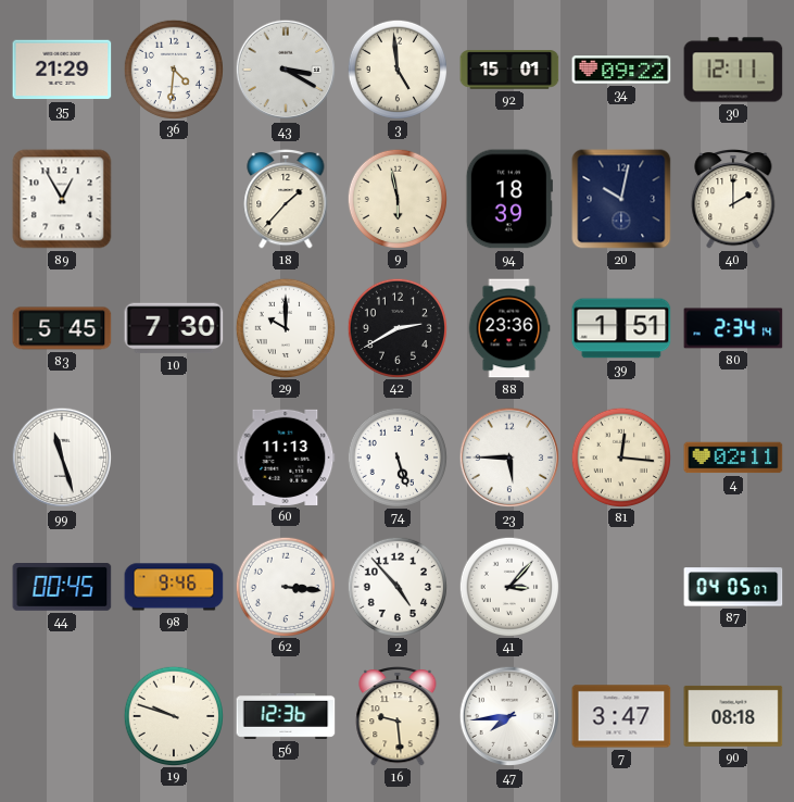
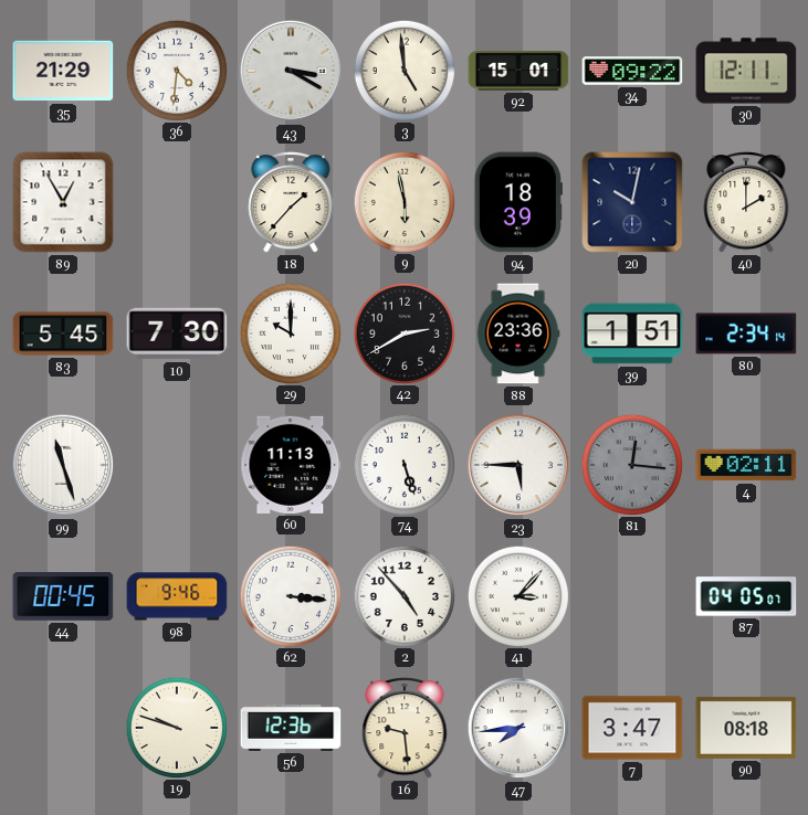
81 dial: cream -> grey (631, 464)
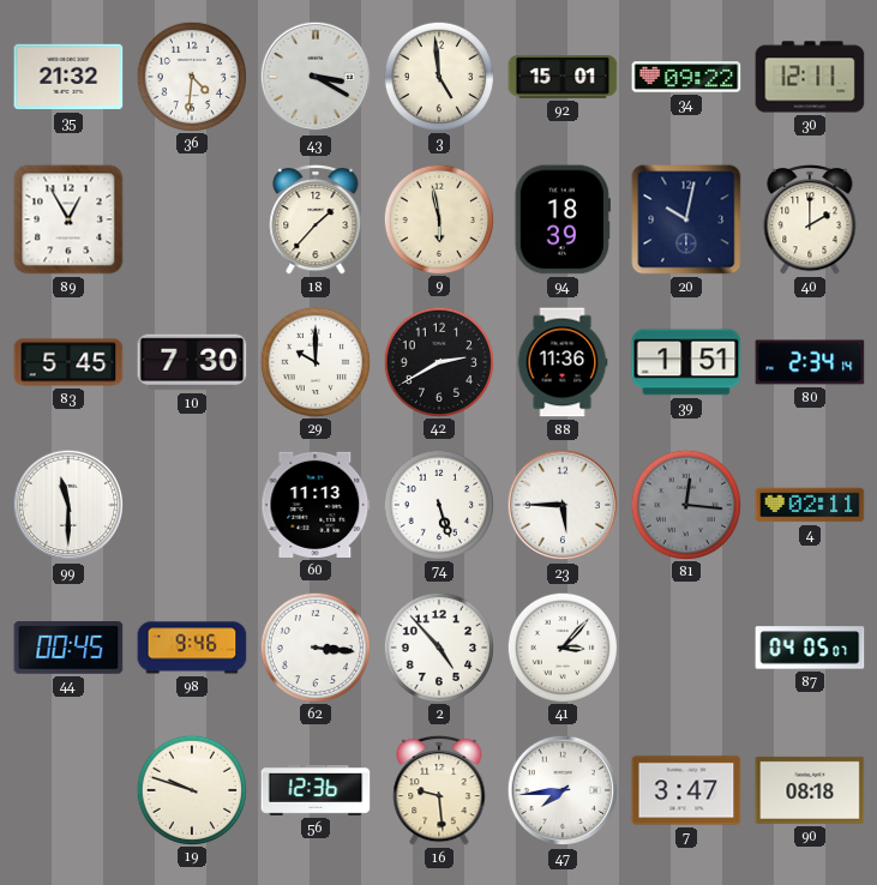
35: 21:29 -> 21:32 (68, 77)
88: 23:36 -> 11:36 (563, 362)
99: 11:27 -> 11:30 (68, 505)
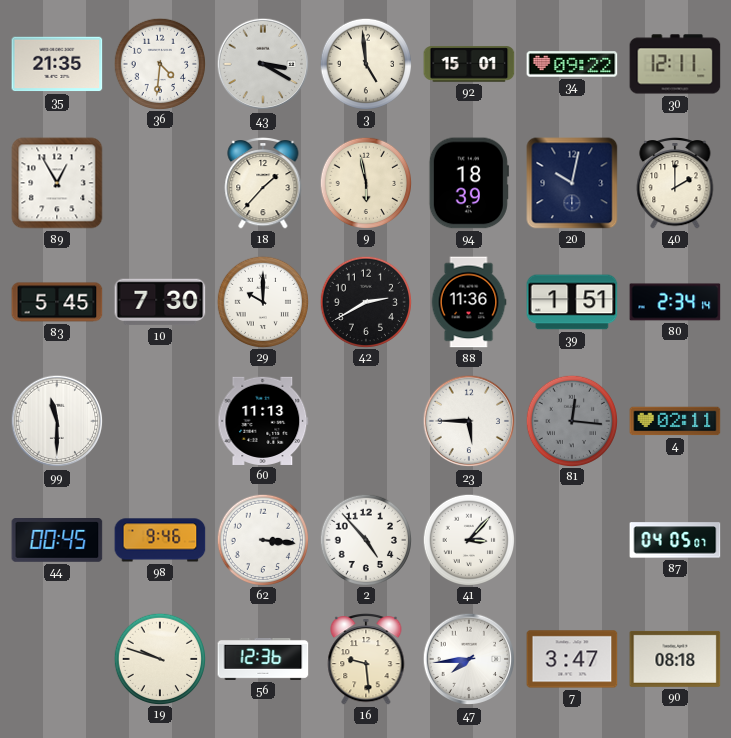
35: 21:32 -> 21:35 (57, 64)
74: 5:27 -> none (438, 504)
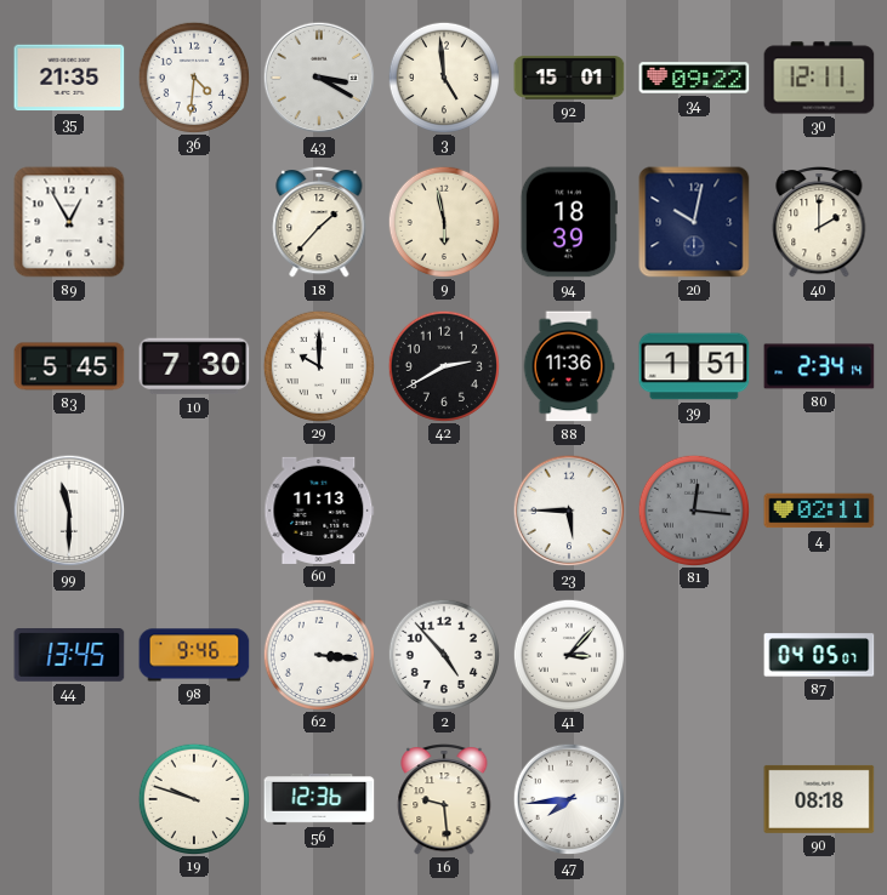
44: 00:45 -> 13:45 (69, 656)
7: 3:47 -> none (572, 659)
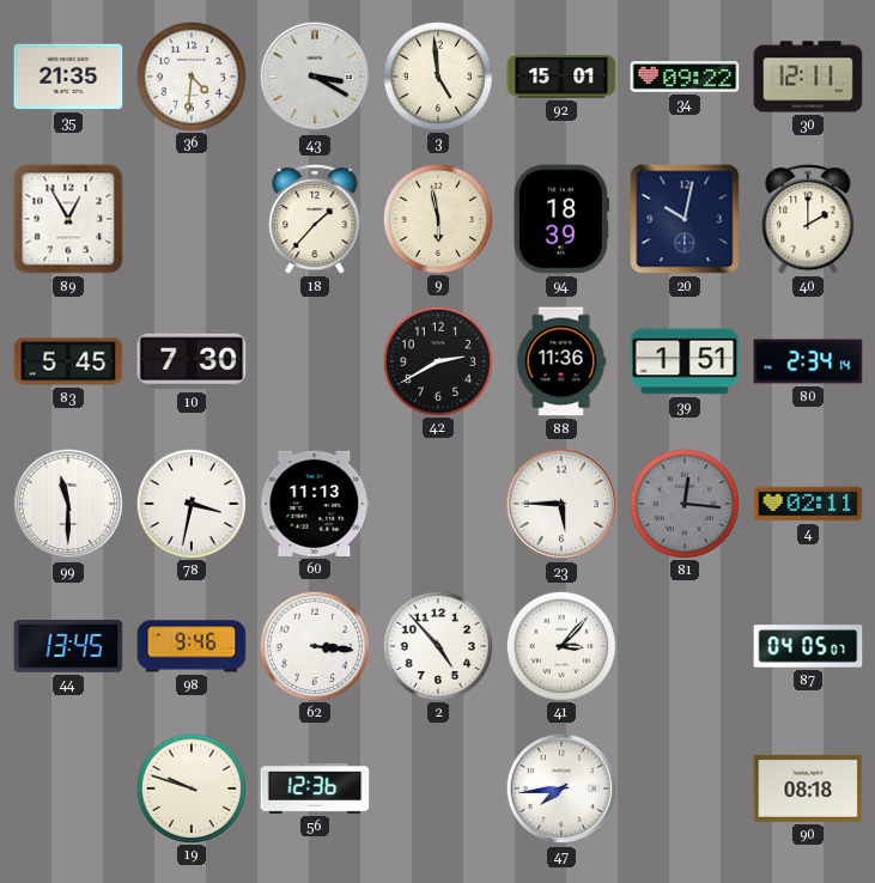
29: 10:00 -> none (318, 365)
78: none -> 3:32 (190, 503)
16: 9:29 -> none (444, 800)
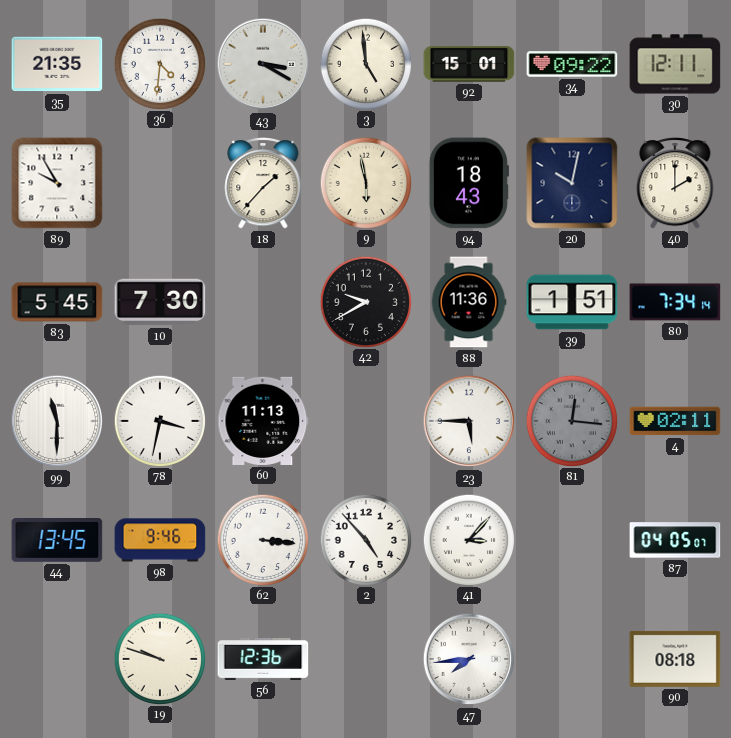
89: 12:55 -> 9:55 (57, 183)
94: 18:39 -> 18:43 (469, 183)
42: 2:40 -> 9:40 (365, 301)
80: 2:34 -> 7:34 (675, 302)
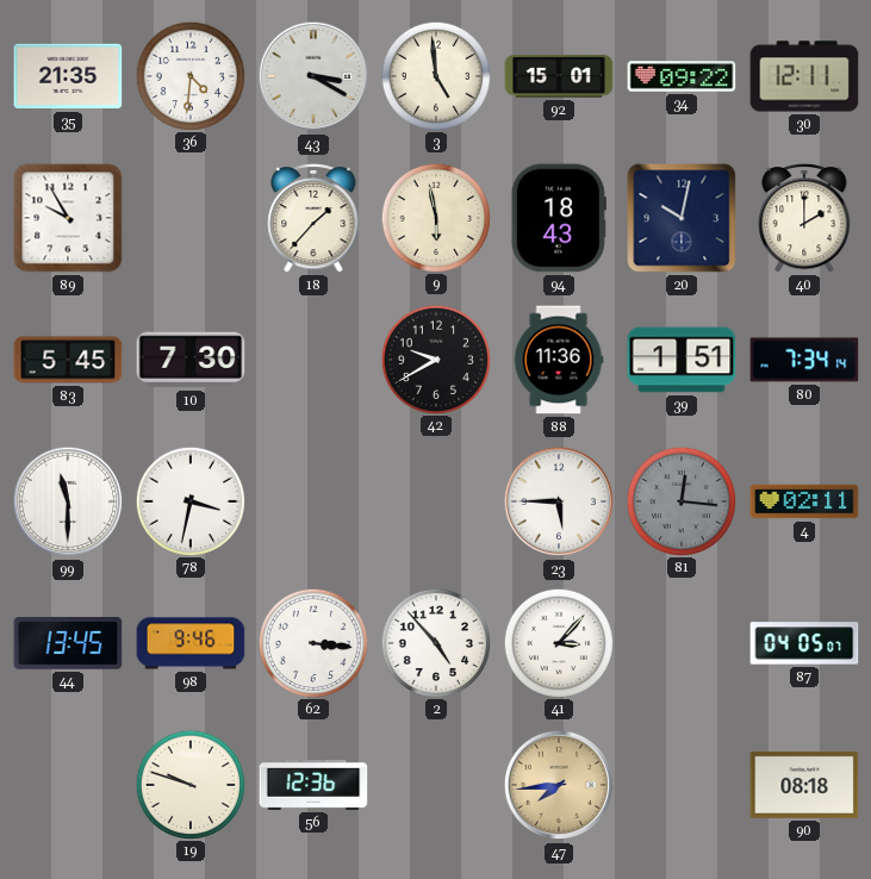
60: 11:13 -> none (263, 421)
47 dial: white -> champagne (559, 785)
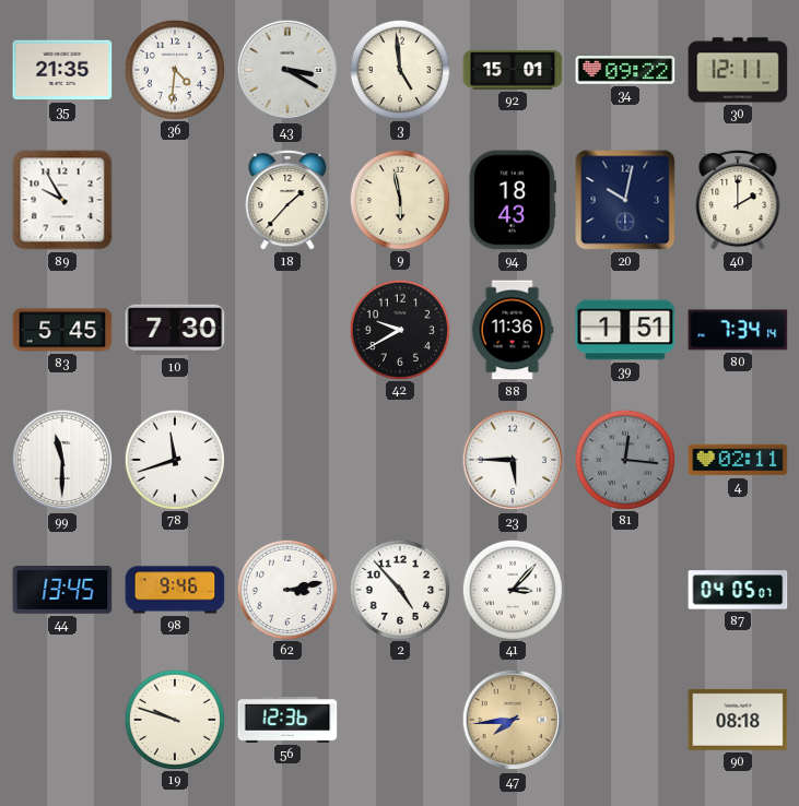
78: 3:32 -> 11:42 (174, 459)
62: 3:16 -> 3:13 (286, 589)
